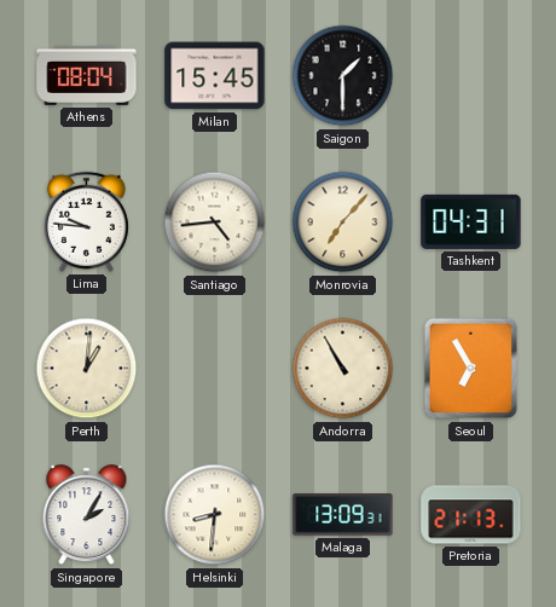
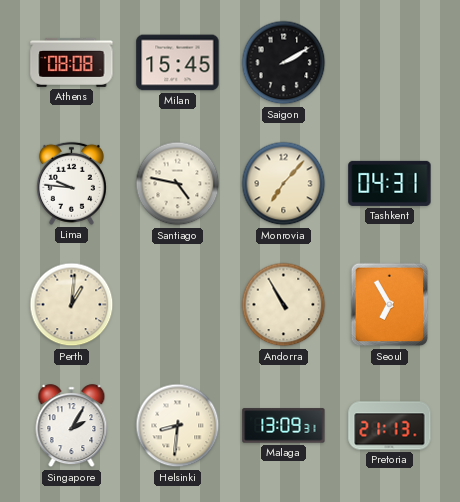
Athens: 08:04 -> 08:08 (72, 62)
Saigon: 1:30 -> 2:10 (284, 63)
Santiago: 4:44 -> 4:47 (178, 184)
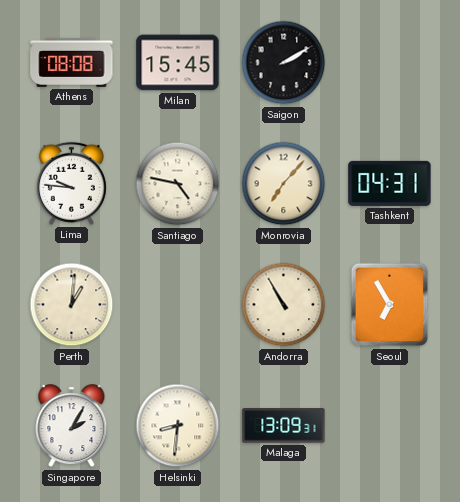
Pretoria: 21:13 -> none (390, 426)
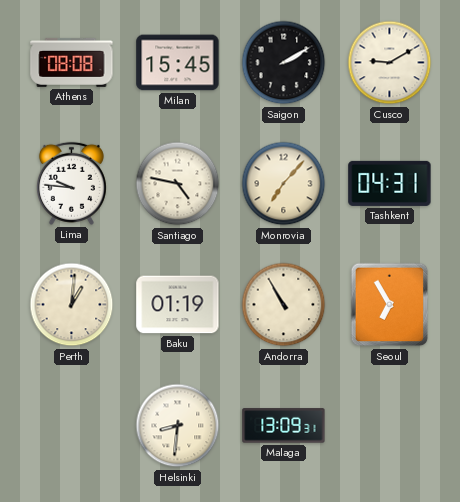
Cusco: none -> 9:10 (390, 63)
Baku: none -> 01:19 (178, 305)
Singapore: 2:05 -> none (72, 426)
